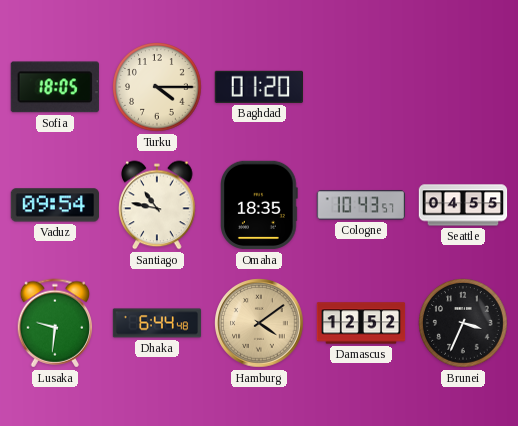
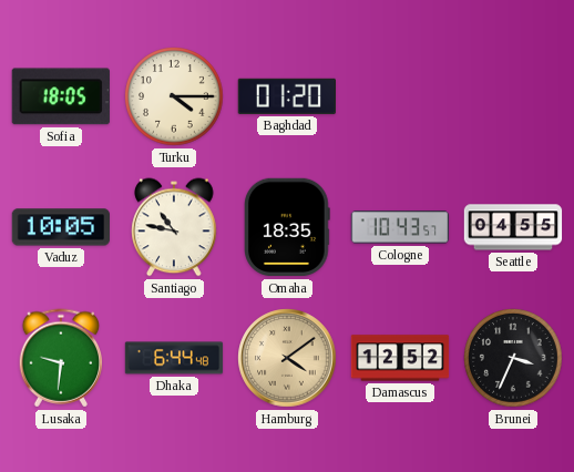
Vaduz: 09:54 -> 10:05 (60, 227)
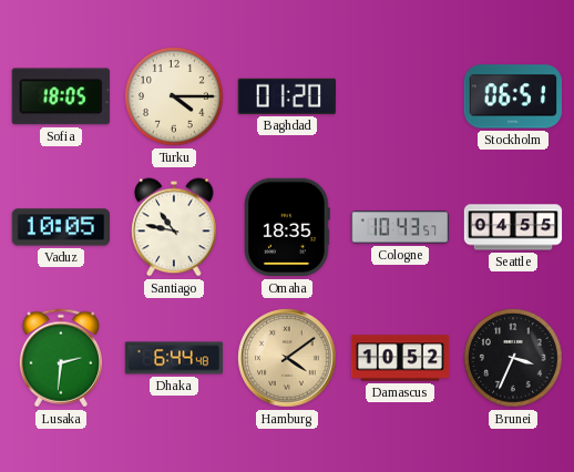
Stockholm: none -> 06:51 (512, 96)
Lusaka: 9:31 -> 2:31 (61, 358)
Damascus: 12:52 -> 10:52 (400, 358)
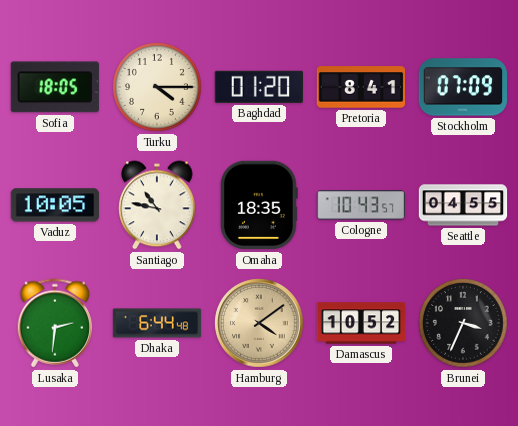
Pretoria: none -> 8:41 (361, 87)
Stockholm: 06:51 -> 07:09 (462, 87)
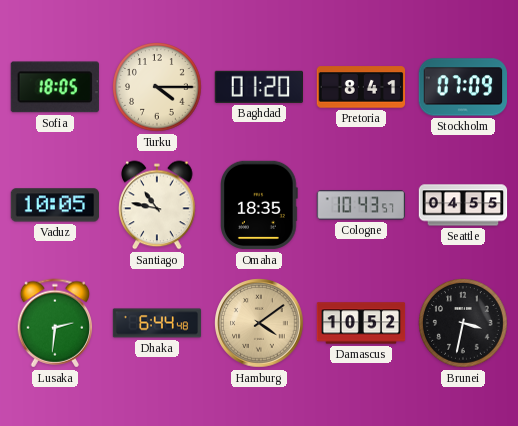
Brunei: 3:34 -> 3:32 (463, 323)
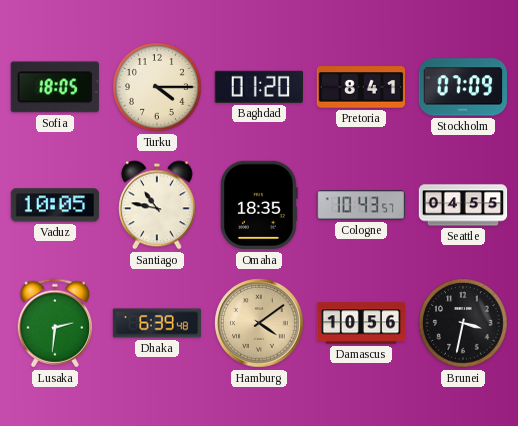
Dhaka: 6:44 -> 6:39 (157, 323)
Damascus: 10:52 -> 10:56 (361, 323)
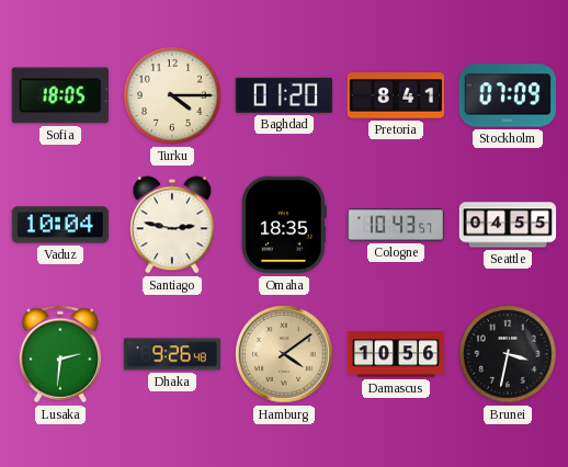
Vaduz: 10:05 -> 10:04 (59, 225)
Santiago: 10:47 -> 2:47 (172, 225)
Dhaka: 6:39 -> 9:26 (172, 354)
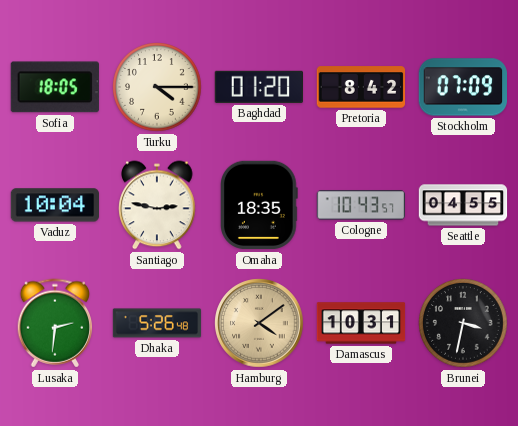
Pretoria: 8:41 -> 8:42 (361, 87)
Dhaka: 9:26 -> 5:26 (157, 323)
Damascus: 10:56 -> 10:31 (361, 323)
